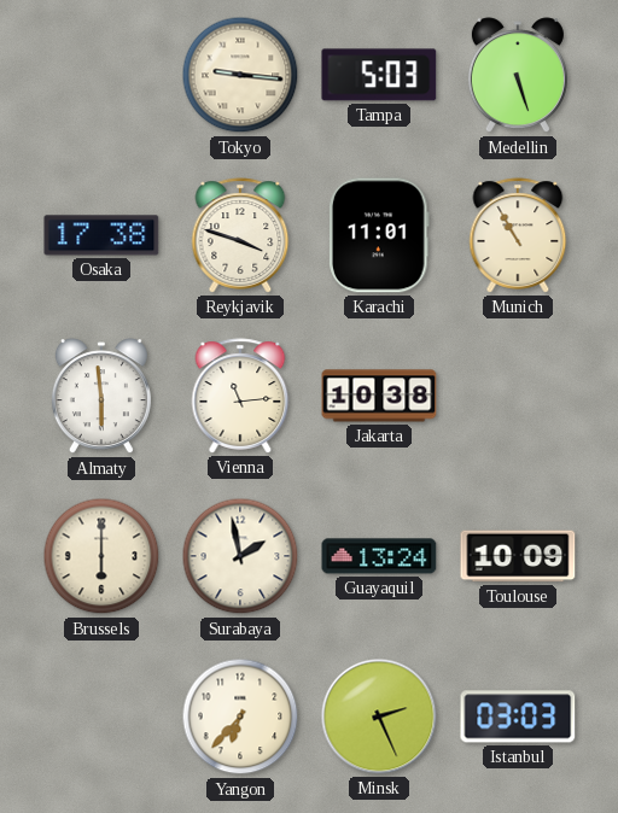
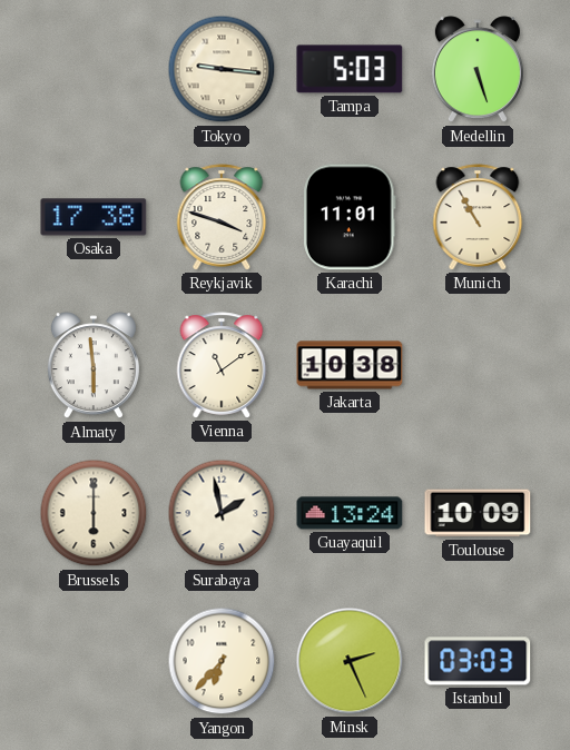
Vienna: 11:14 -> 11:09 (222, 365)
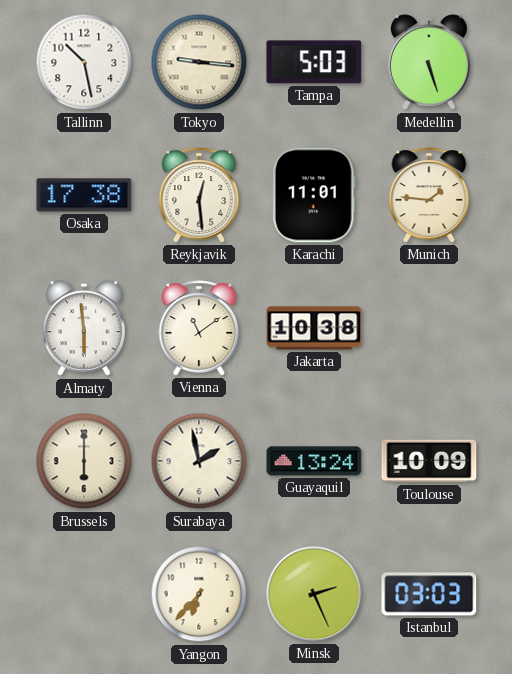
Tallinn: none -> 10:28 (84, 62)
Reykjavik: 3:48 -> 12:29 (199, 195)
Munich: 10:55 -> 1:46 (429, 195)
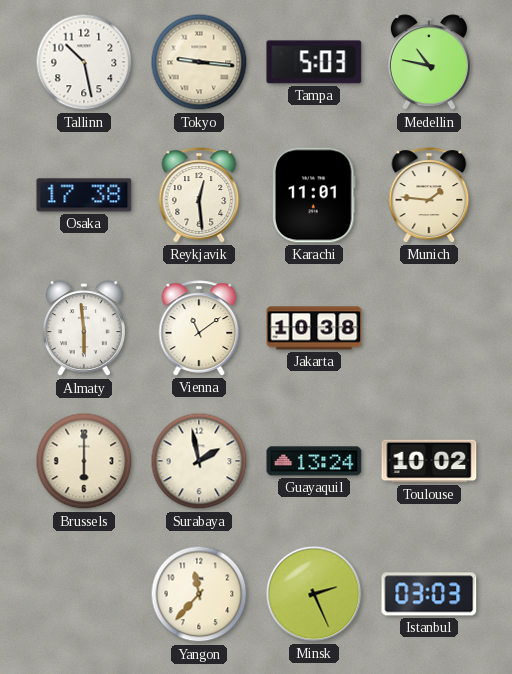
Medellin: 5:27 -> 10:47 (429, 63)
Toulouse: 10:09 -> 10:02 (429, 461)
Yangon: 6:37 -> 11:37 (199, 594)
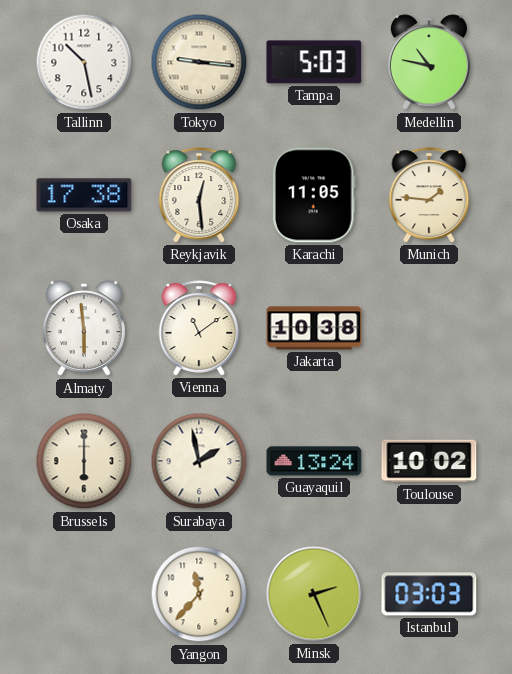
Karachi: 11:01 -> 11:05 (315, 195)
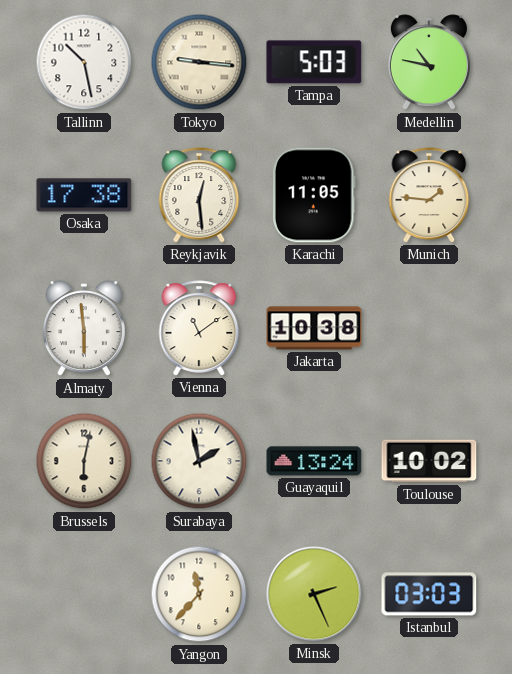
Brussels: 6:00 -> 6:02 (84, 461)
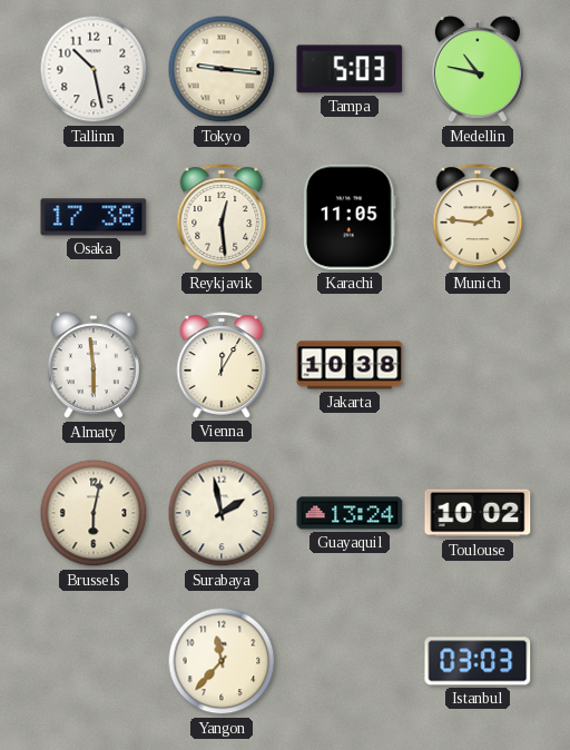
Vienna: 11:09 -> 12:05 (222, 365)
Minsk: 2:26 -> none (314, 594)
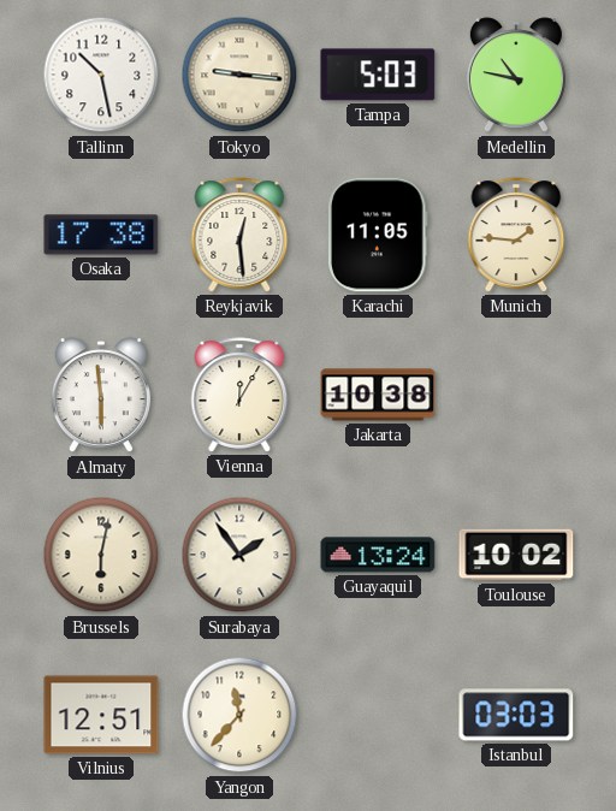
Surabaya: 1:58 -> 1:54 (239, 555)
Vilnius: none -> 12:51 (101, 715)
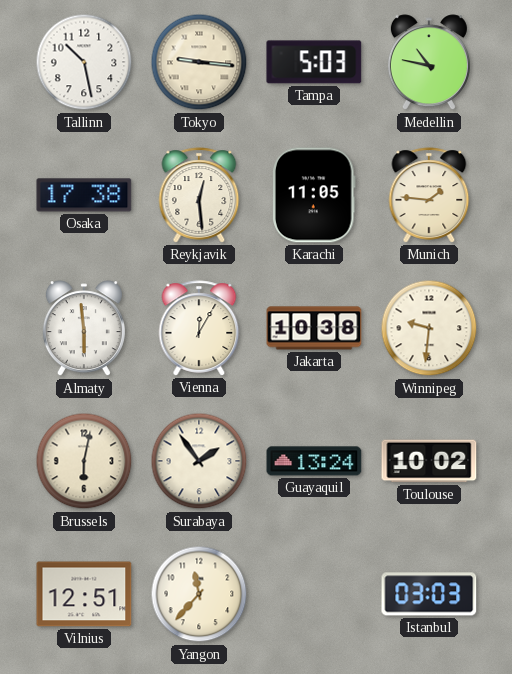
Winnipeg: none -> 9:31 (429, 328)
